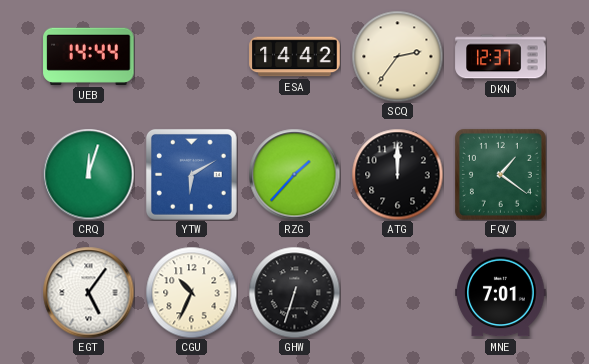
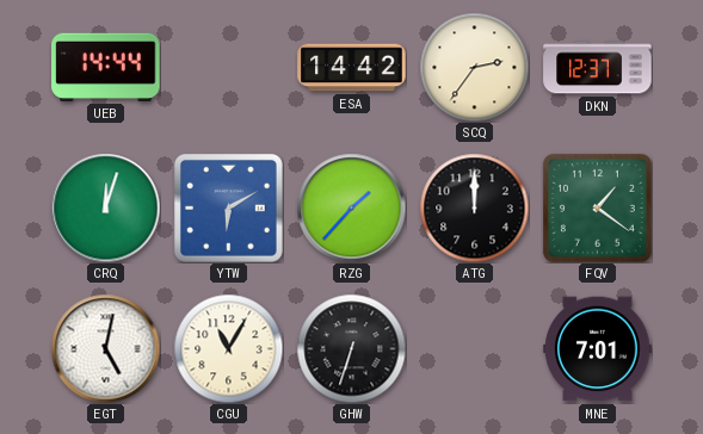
EGT: 5:06 -> 5:02 (105, 348)
CGU: 10:34 -> 11:05 (228, 348)
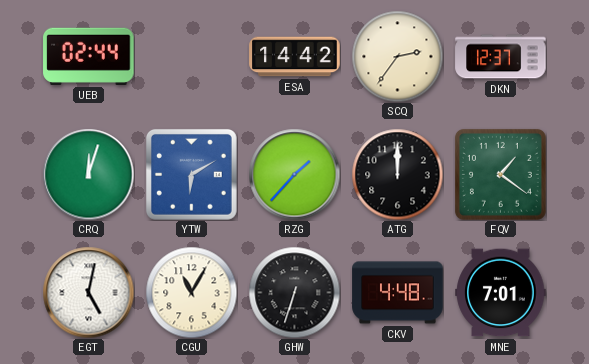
UEB: 14:44 -> 02:44 (89, 56)
CKV: none -> 4:48 (398, 293)
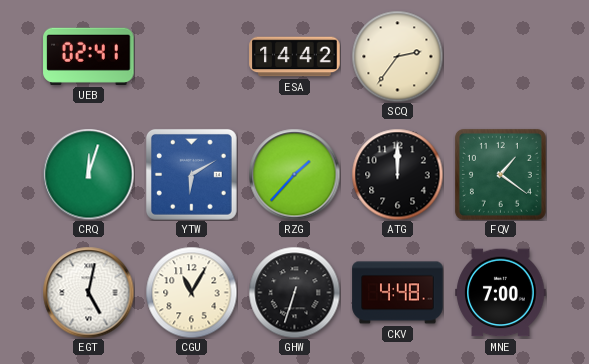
UEB: 02:44 -> 02:41 (89, 56)
DKN: 12:37 -> none (501, 57)
MNE: 7:01 -> 7:00 (501, 293)
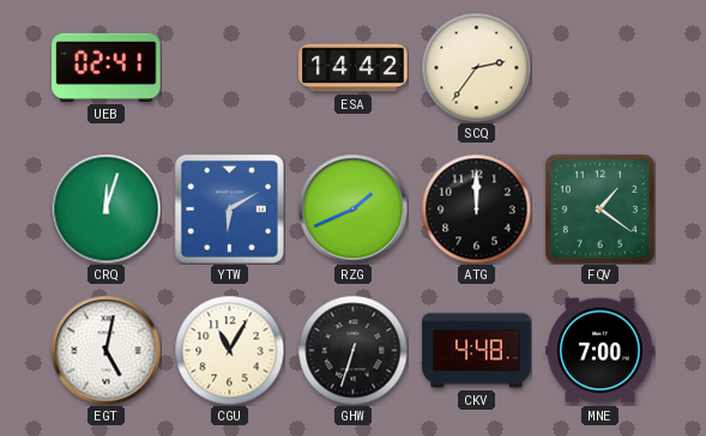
RZG: 1:37 -> 1:41 (352, 208)
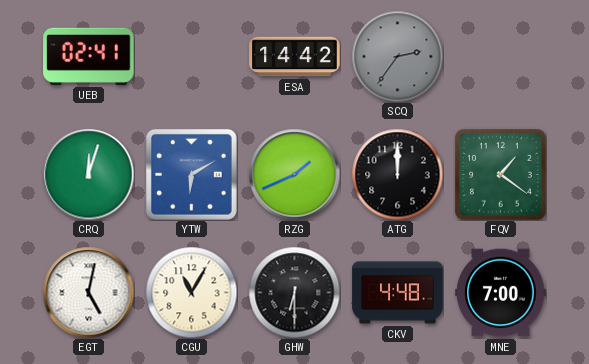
SCQ dial: cream -> grey (397, 56)
GHW: 6:33 -> 6:30 (294, 292)
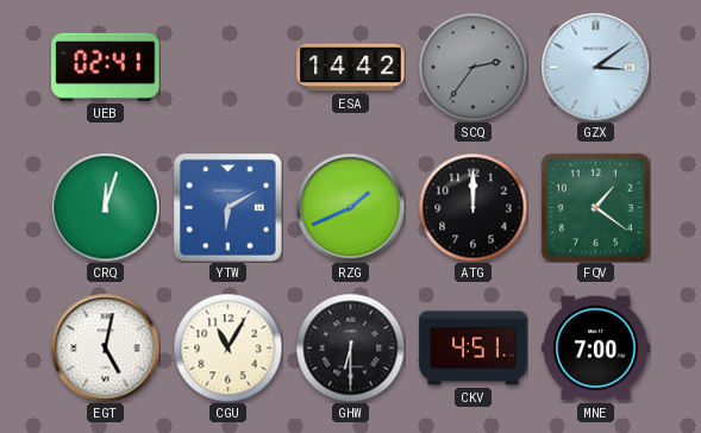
GZX: none -> 3:09 (595, 67)
CKV: 4:48 -> 4:51 (474, 349)
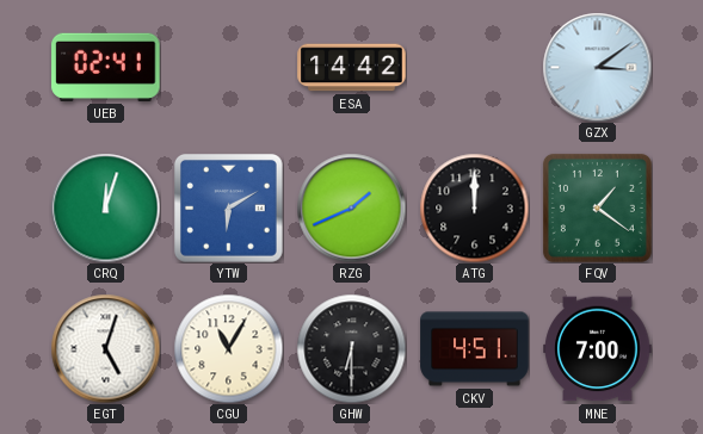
SCQ: 2:36 -> none (472, 67)
EGT: 5:02 -> 5:03 (105, 348)
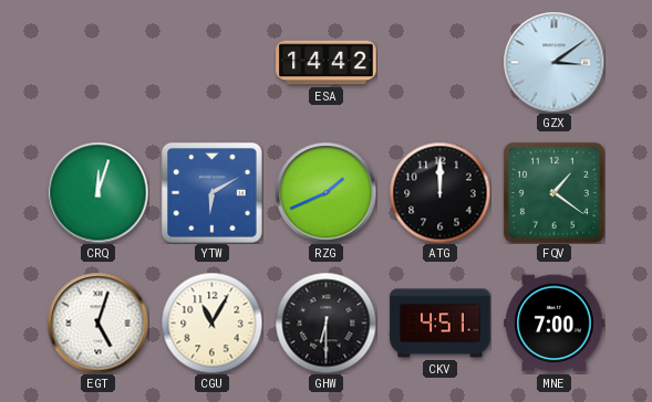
UEB: 02:41 -> none (106, 67)
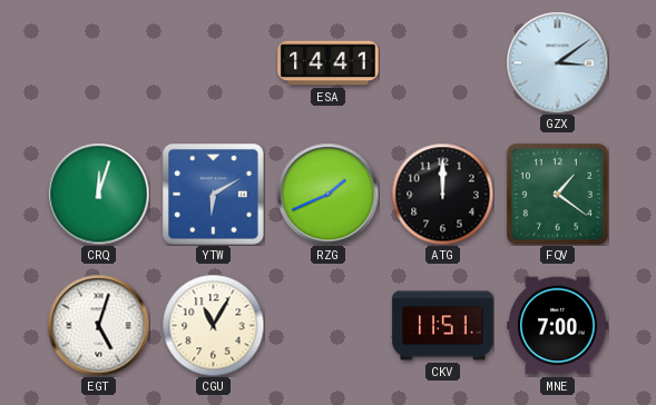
ESA: 14:42 -> 14:41 (329, 63)
GHW: 6:30 -> none (325, 322)
CKV: 4:51 -> 11:51 (443, 326)
